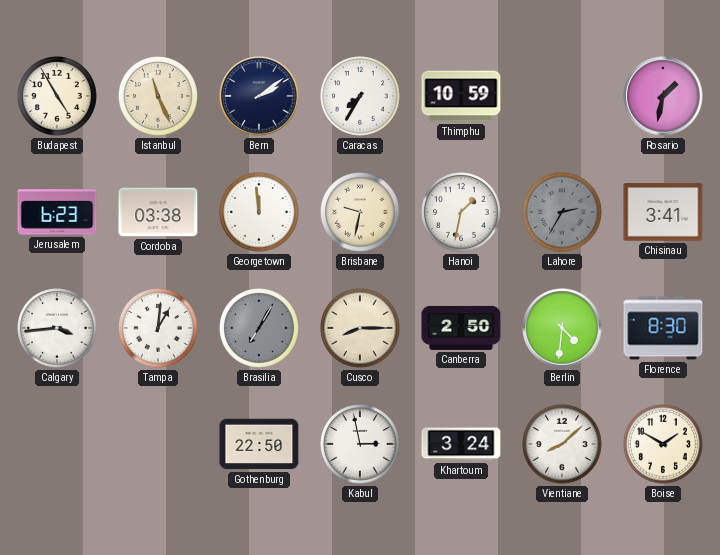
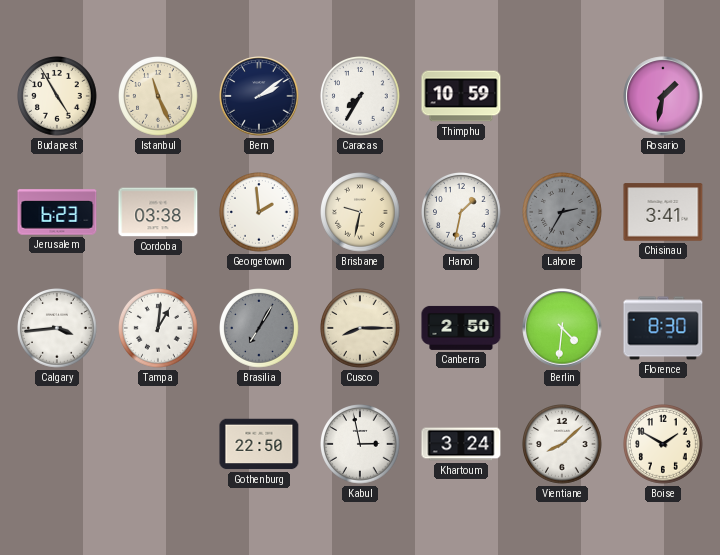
Georgetown: 11:59 -> 1:59 (259, 212)
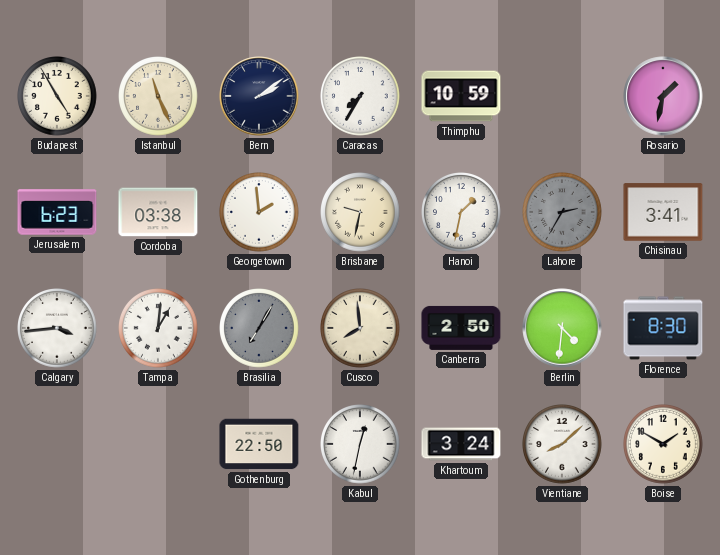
Cusco: 8:15 -> 7:59 (360, 328)
Kabul: 2:58 -> 12:32 (360, 444)
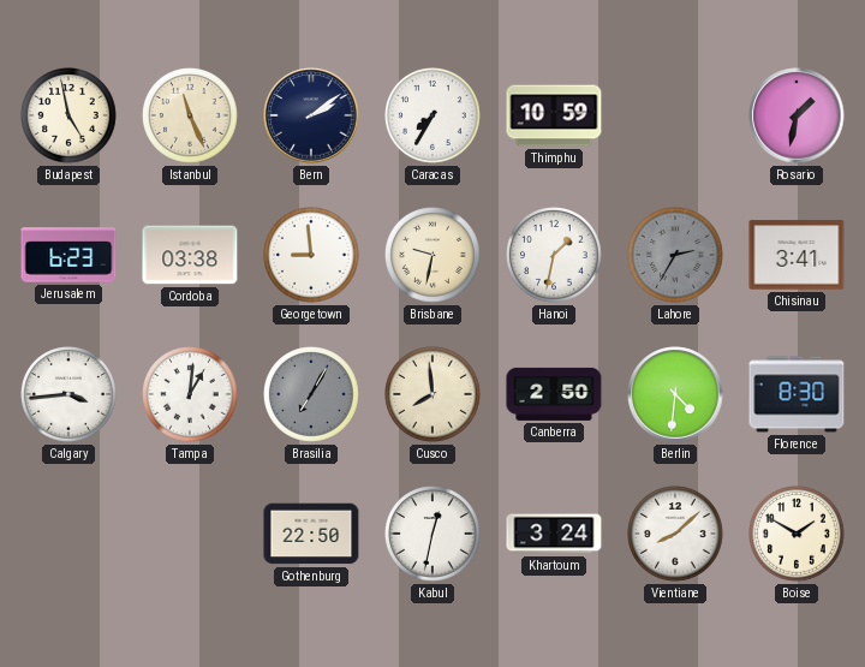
Budapest: 4:55 -> 4:58 (68, 115)
Georgetown: 1:59 -> 8:59 (311, 255)
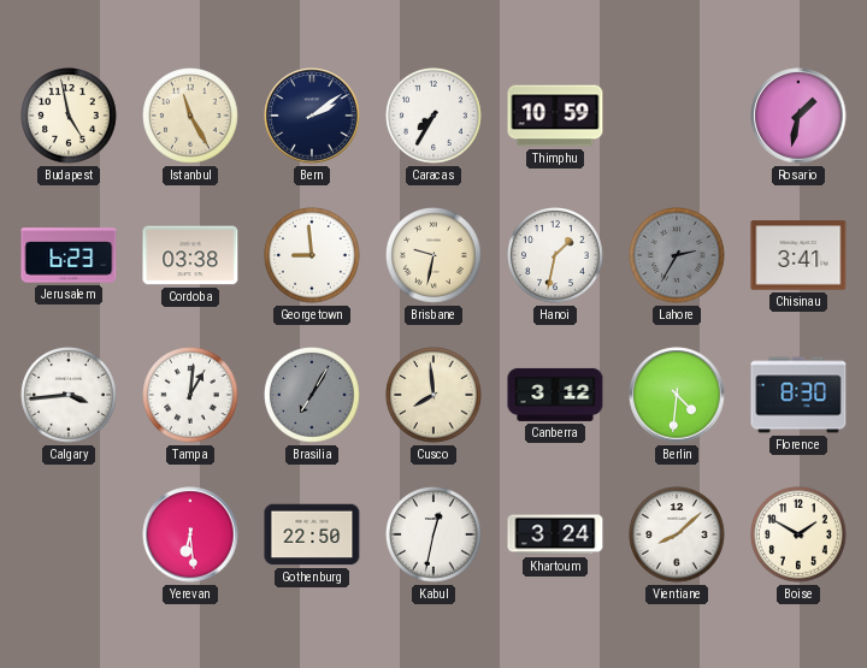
Istanbul: 11:26 -> 11:25 (190, 116)
Canberra: 2:50 -> 3:12 (555, 395)
Yerevan: none -> 6:29 (190, 534)
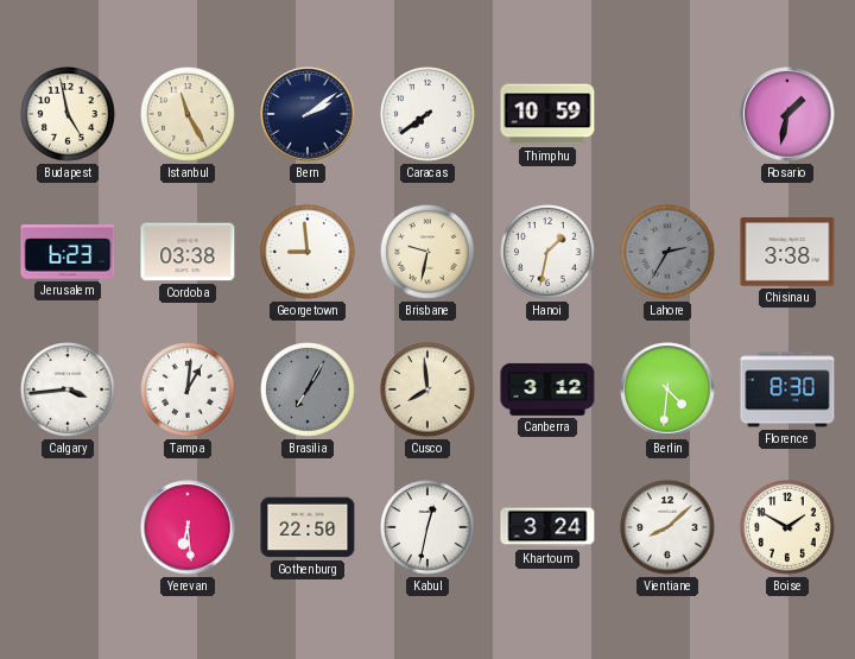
Caracas: 7:35 -> 7:39 (427, 114)
Chisinau: 3:41 -> 3:38 (787, 252)
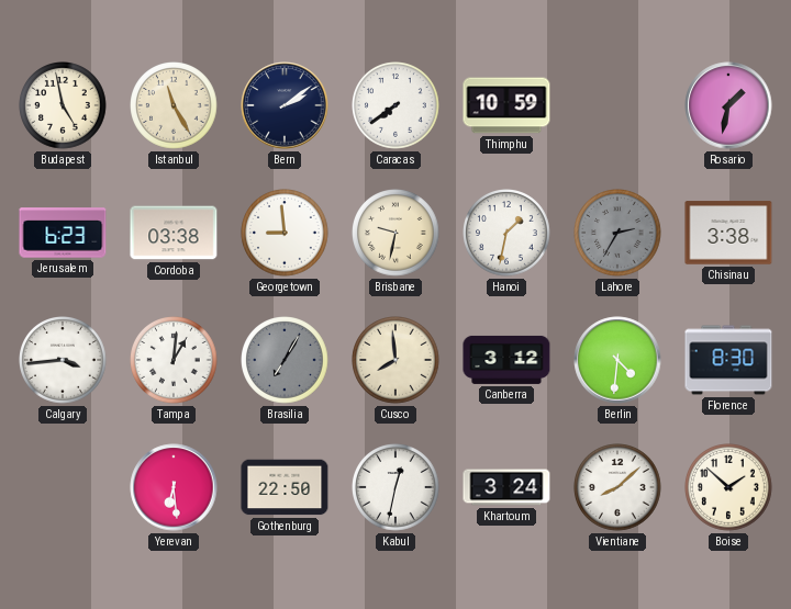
Boise: 1:50 -> 1:52 (728, 487)
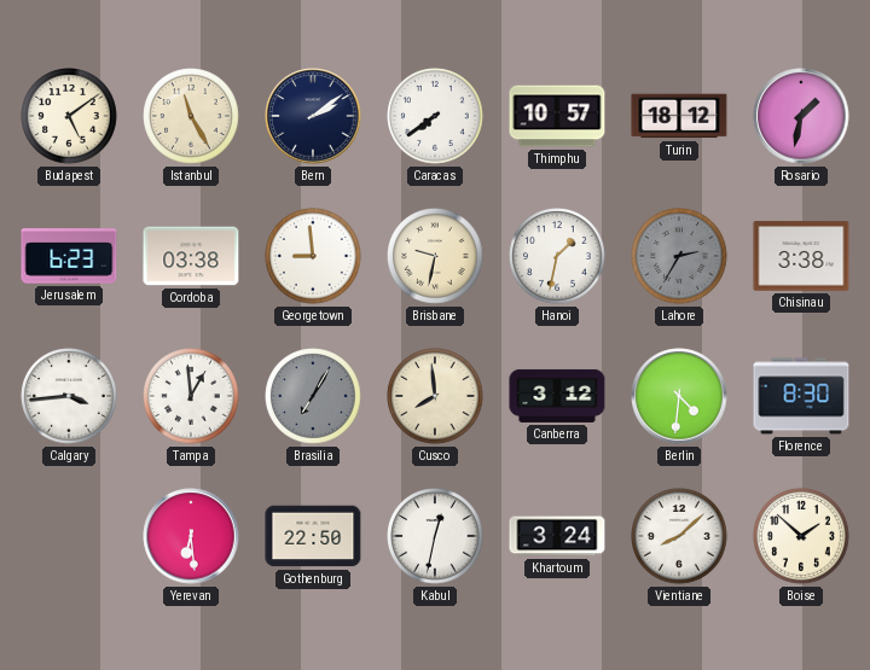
Budapest: 4:58 -> 5:09 (69, 116)
Thimphu: 10:59 -> 10:57 (557, 116)
Turin: none -> 18:12 (679, 116)
Tampa: 1:01 -> 12:59 (191, 396)
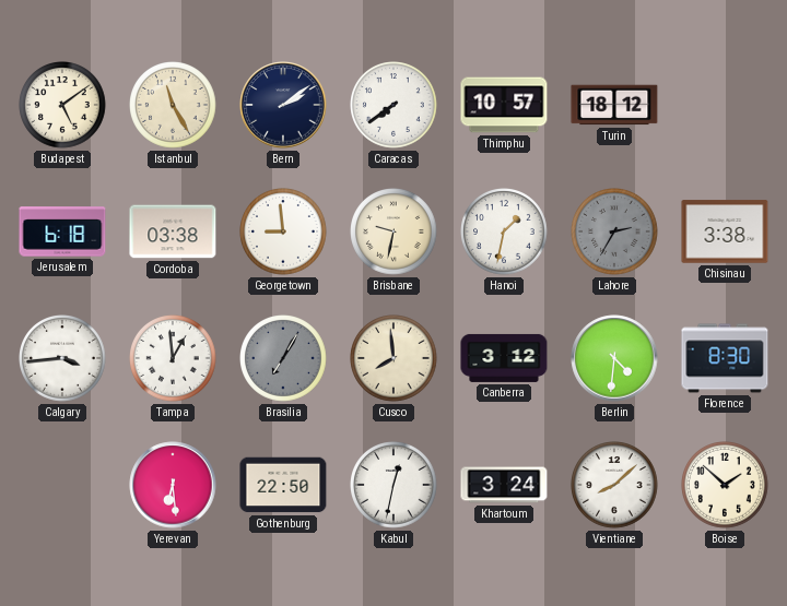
Rosario: 1:32 -> none (801, 116)
Jerusalem: 6:23 -> 6:18 (62, 231)
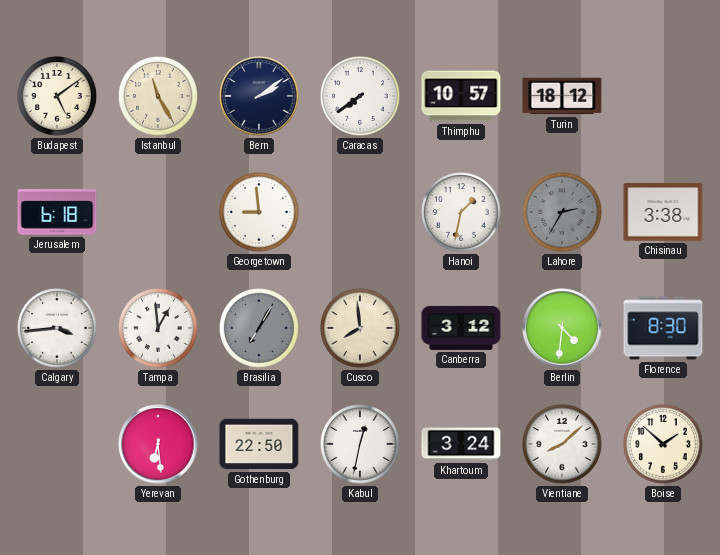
Cordoba: 03:38 -> none (173, 231)
Brisbane: 9:32 -> none (393, 231)
